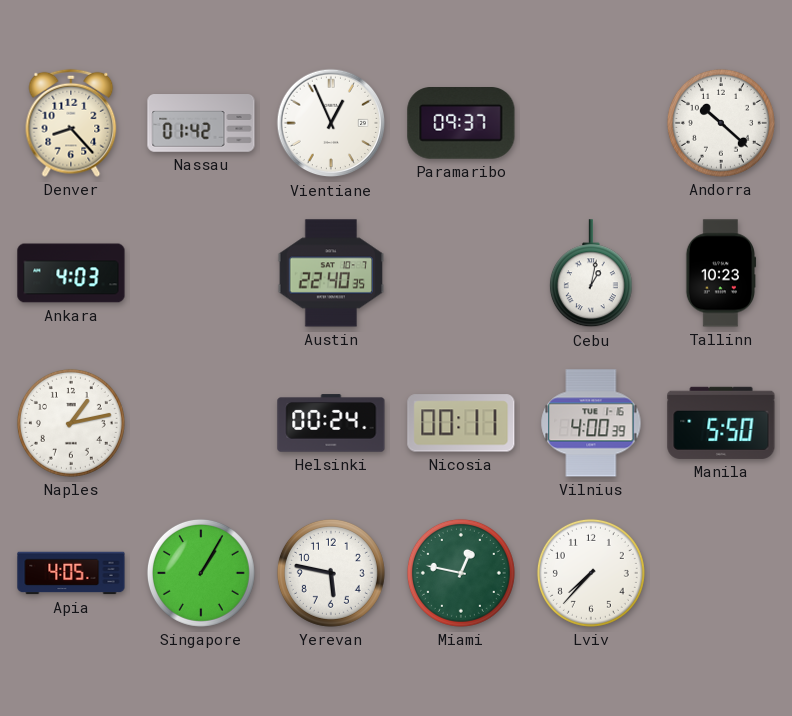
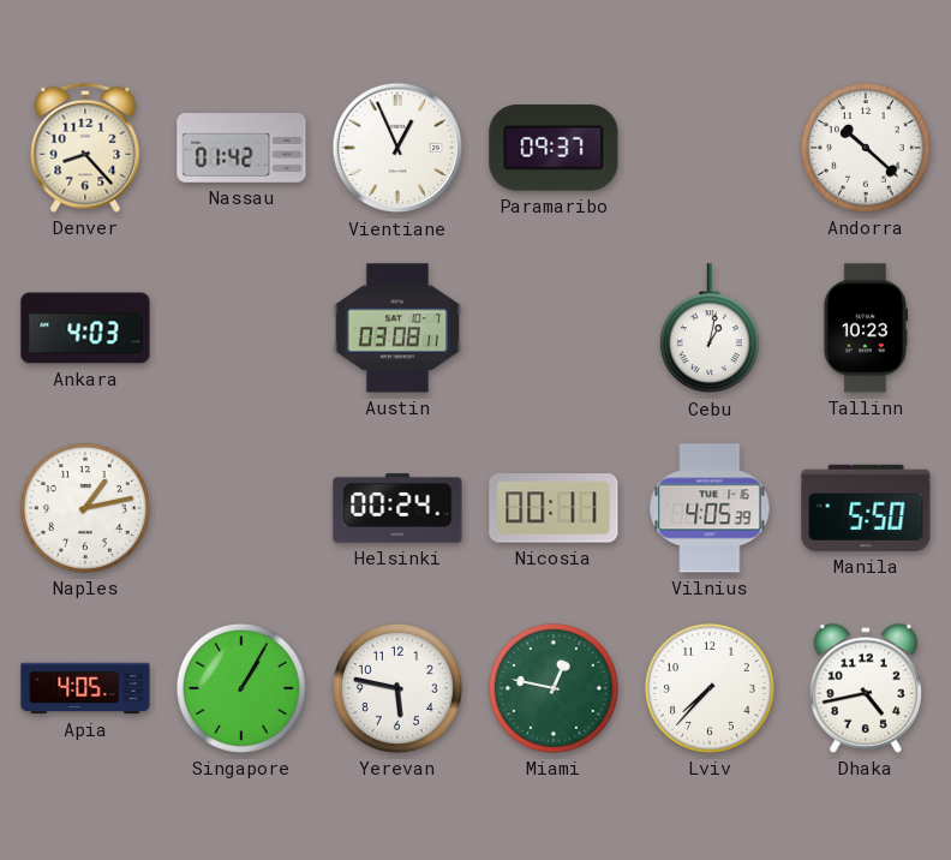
Austin: 22:40 -> 03:08 (397, 328)
Vilnius: 4:00 -> 4:05 (710, 508)
Dhaka: none -> 4:43 (865, 688)
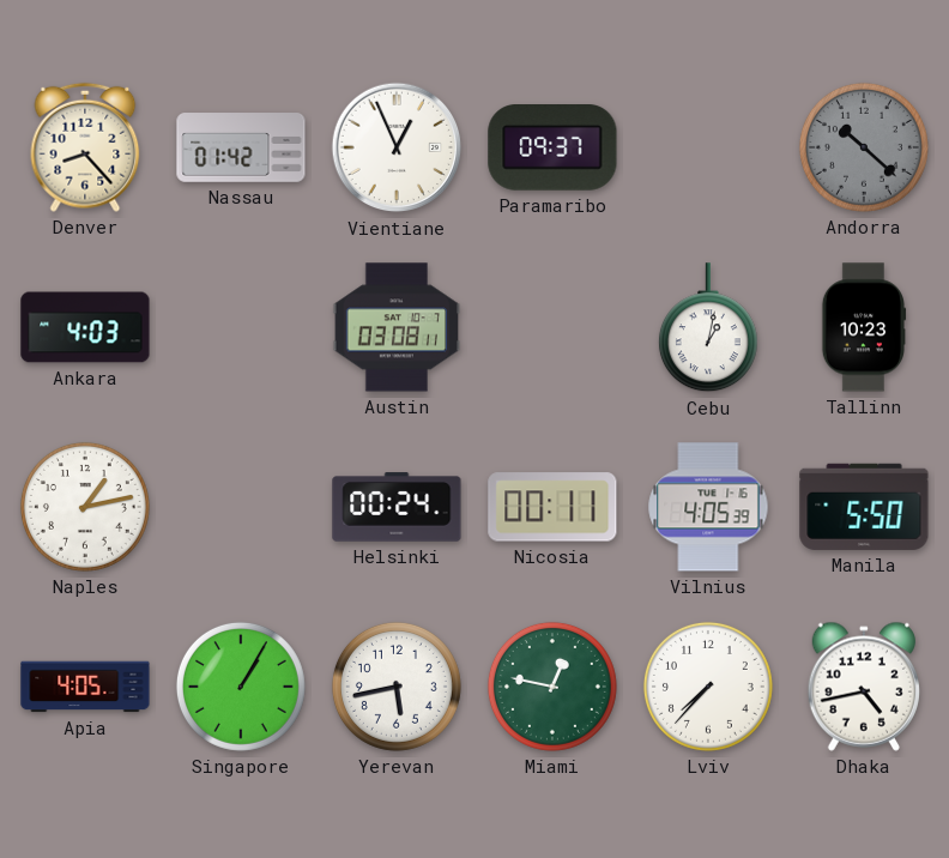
Andorra dial: white -> grey (864, 147)
Yerevan: 5:47 -> 5:43 (397, 687)
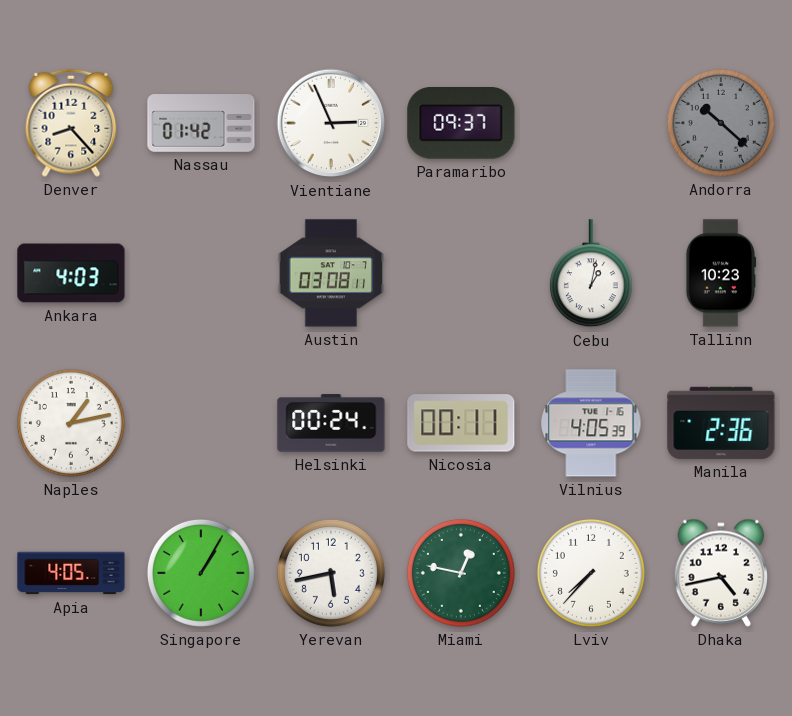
Vientiane: 12:56 -> 2:56 (331, 123)
Manila: 5:50 -> 2:36 (721, 423)
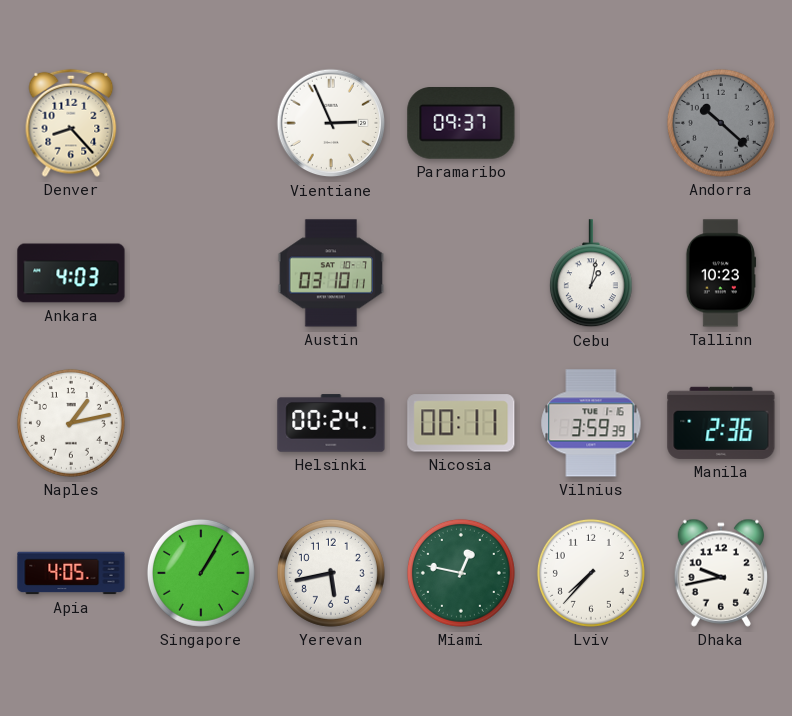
Nassau: 01:42 -> none (201, 123)
Austin: 03:08 -> 03:10 (331, 273)
Vilnius: 4:05 -> 3:59 (591, 423)
Dhaka: 4:43 -> 9:43 (720, 573)
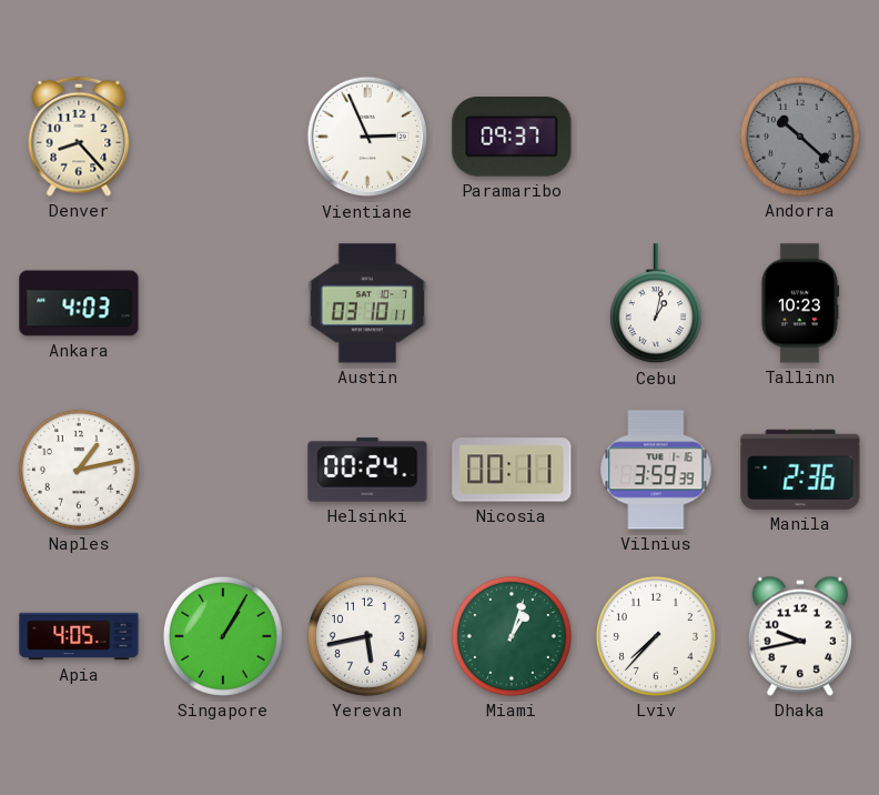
Miami: 12:47 -> 1:03 (512, 636)
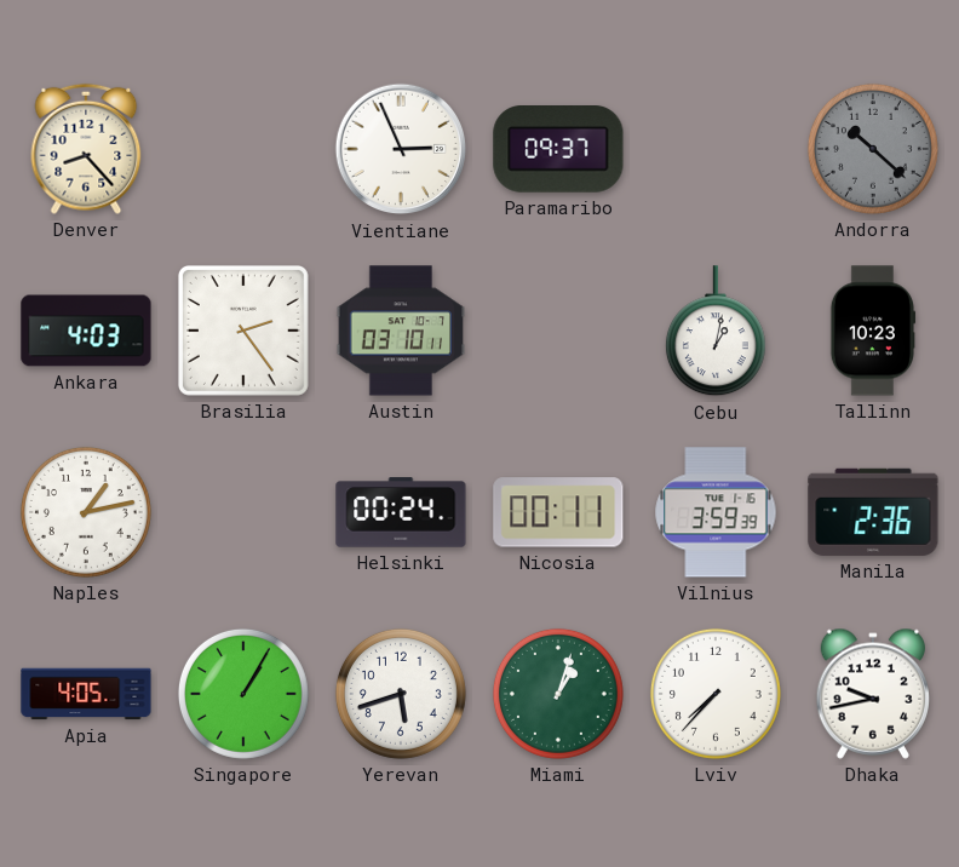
Brasilia: none -> 2:24 (243, 331)
Yerevan: 5:43 -> 5:42 (401, 694)
